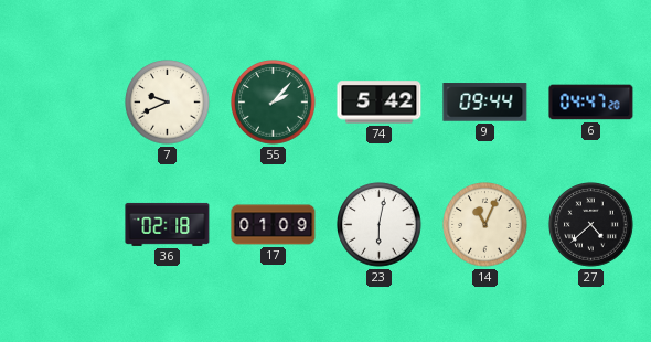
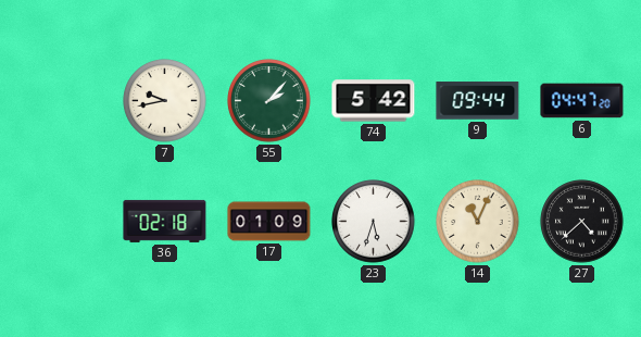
7: 9:41 -> 9:43 (165, 101)
23: 6:02 -> 5:33 (374, 222)
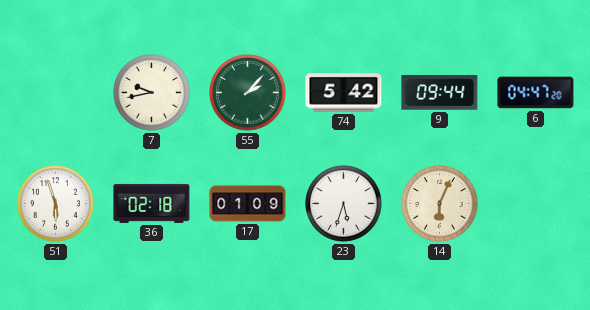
51: none -> 5:57 (56, 204)
14: 11:04 -> 6:04 (440, 204)
27: 4:38 -> none (582, 222)
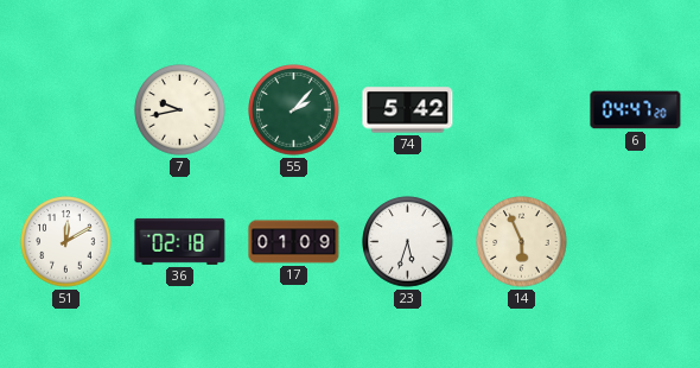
9: 09:44 -> none (440, 93)
51: 5:57 -> 12:10 (66, 242)
14: 6:04 -> 5:56 (522, 242)
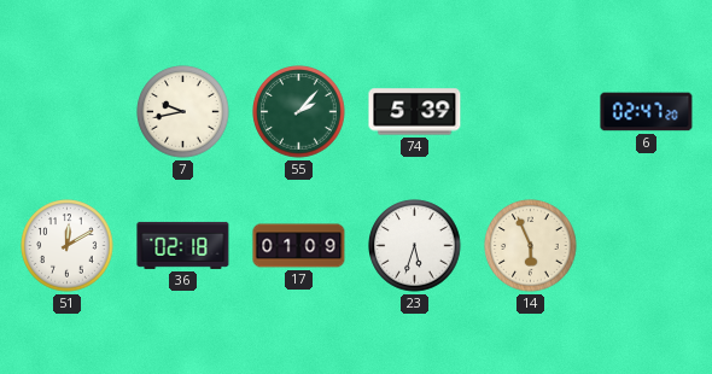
74: 5:42 -> 5:39 (415, 112)
6: 04:47 -> 02:47 (647, 112)
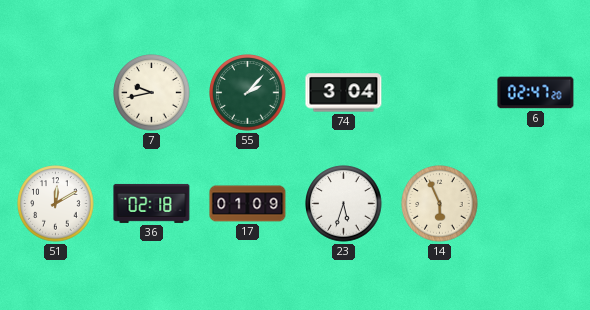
74: 5:39 -> 3:04 (344, 93)
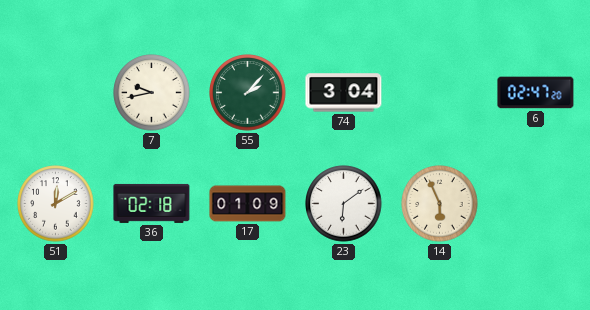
23: 5:33 -> 6:09 (344, 204)
